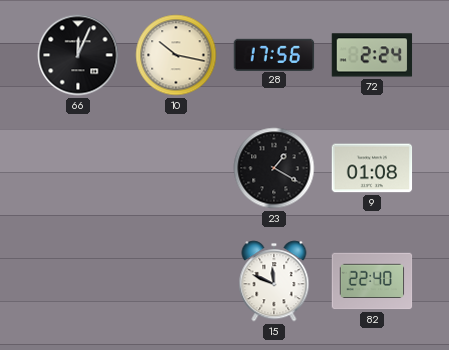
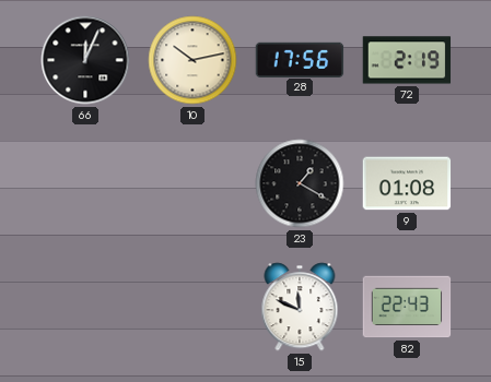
10: 10:17 -> 10:13 (192, 60)
72: 2:24 -> 2:19 (407, 60)
82: 22:40 -> 22:43 (407, 307)
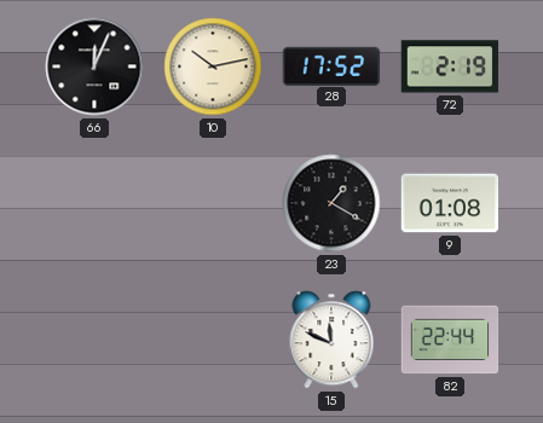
28: 17:56 -> 17:52 (331, 65)
82: 22:43 -> 22:44 (450, 340)
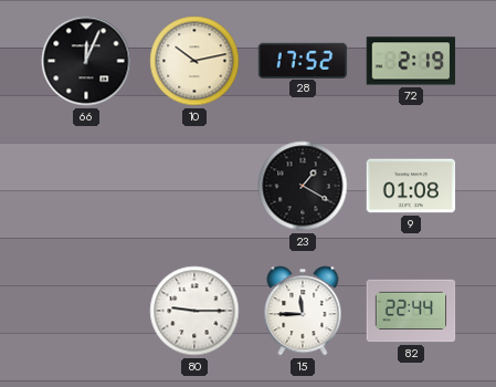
80: none -> 9:15 (194, 311)
15: 11:49 -> 11:45 (303, 311)
